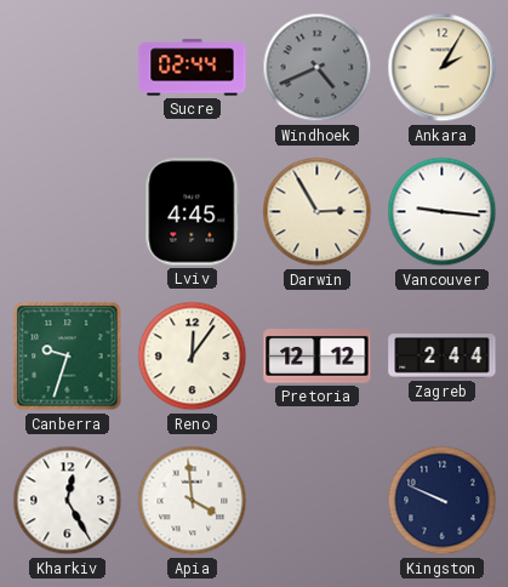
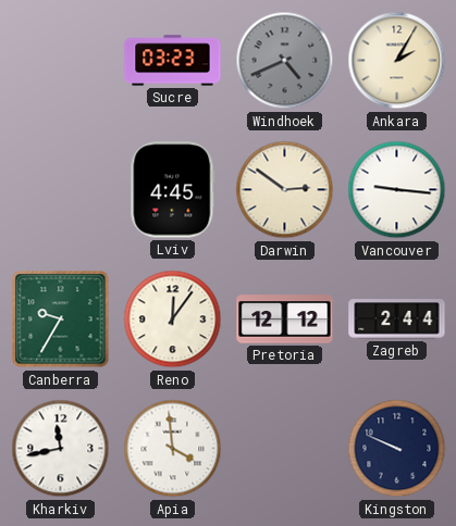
Sucre: 02:44 -> 03:23 (173, 61)
Darwin: 2:55 -> 2:51 (285, 190)
Canberra: 9:33 -> 9:35 (61, 320)
Kharkiv: 12:25 -> 11:43 (61, 449)
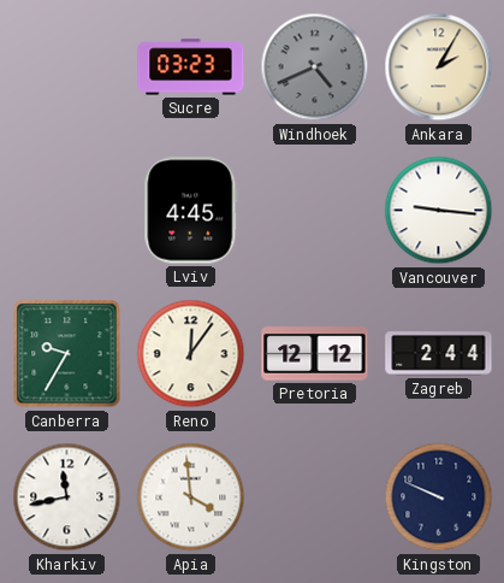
Darwin: 2:51 -> none (285, 190)
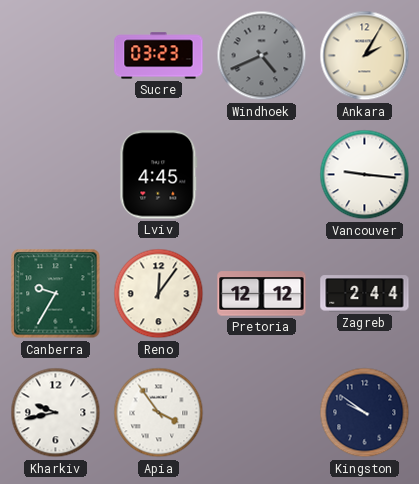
Kharkiv: 11:43 -> 9:43 (56, 413)
Apia: 3:59 -> 3:54 (159, 413)
Kingston: 9:49 -> 9:51 (365, 413)
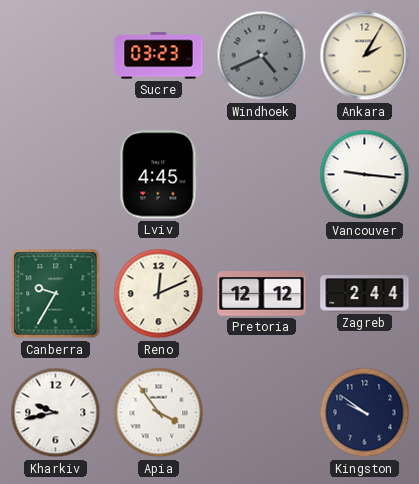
Reno: 12:06 -> 12:11 (159, 294)
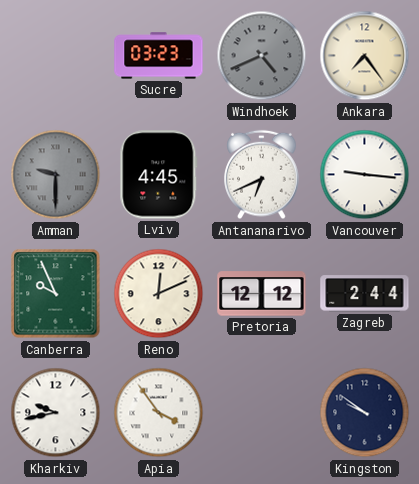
Ankara: 2:05 -> 7:24 (365, 56)
Amman: none -> 9:30 (56, 175)
Antananarivo: none -> 6:41 (262, 175)
Canberra: 9:35 -> 9:56 (56, 294)
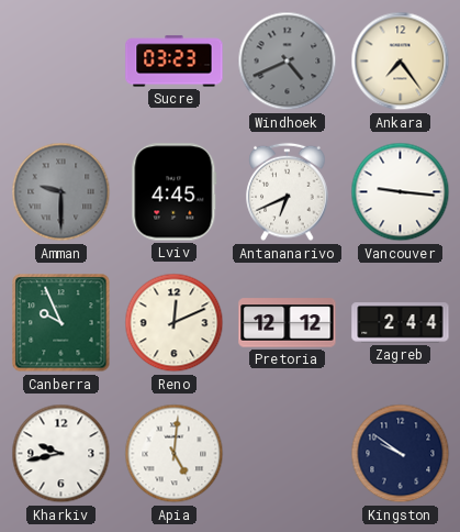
Apia: 3:54 -> 5:01 (175, 454)
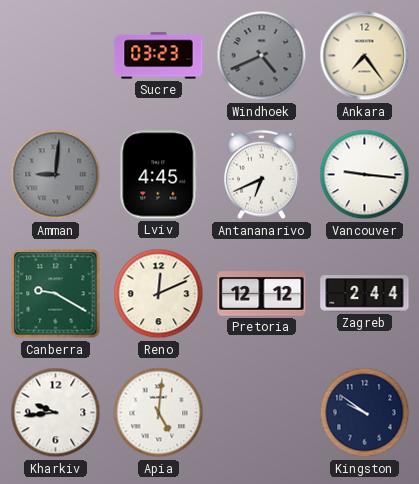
Amman: 9:30 -> 9:01 (56, 175)
Canberra: 9:56 -> 9:20 (56, 294)
Kharkiv: 9:43 -> 9:44 (56, 413)
